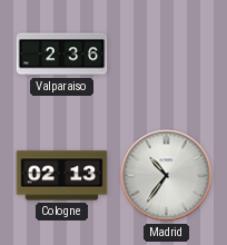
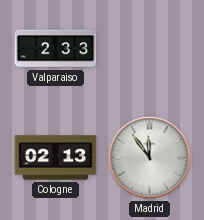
Valparaiso: 2:36 -> 2:33 (56, 49)
Madrid: 10:36 -> 11:54 (150, 158)
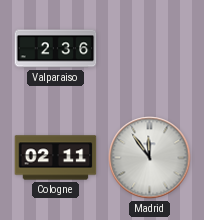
Valparaiso: 2:33 -> 2:36 (56, 49)
Cologne: 02:13 -> 02:11 (56, 158)
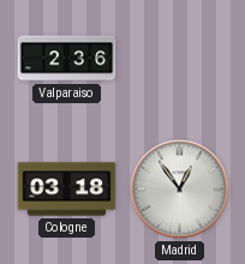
Cologne: 02:11 -> 03:18 (67, 190)
Madrid: 11:54 -> 12:54 (180, 190)
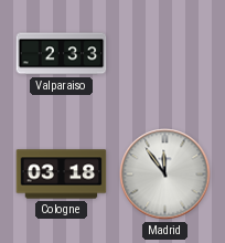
Valparaiso: 2:36 -> 2:33 (62, 54)
Madrid: 12:54 -> 11:54 (165, 175)
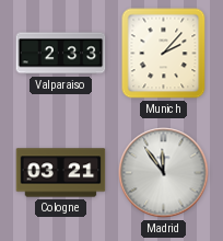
Munich: none -> 2:07 (164, 54)
Cologne: 03:18 -> 03:21 (61, 173)
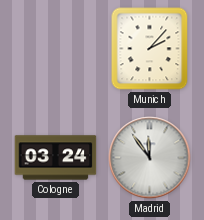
Valparaiso: 2:33 -> none (61, 54)
Cologne: 03:21 -> 03:24 (56, 158)
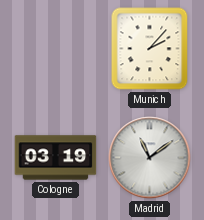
Cologne: 03:24 -> 03:19 (56, 158)
Madrid: 11:54 -> 11:09 (150, 158)
